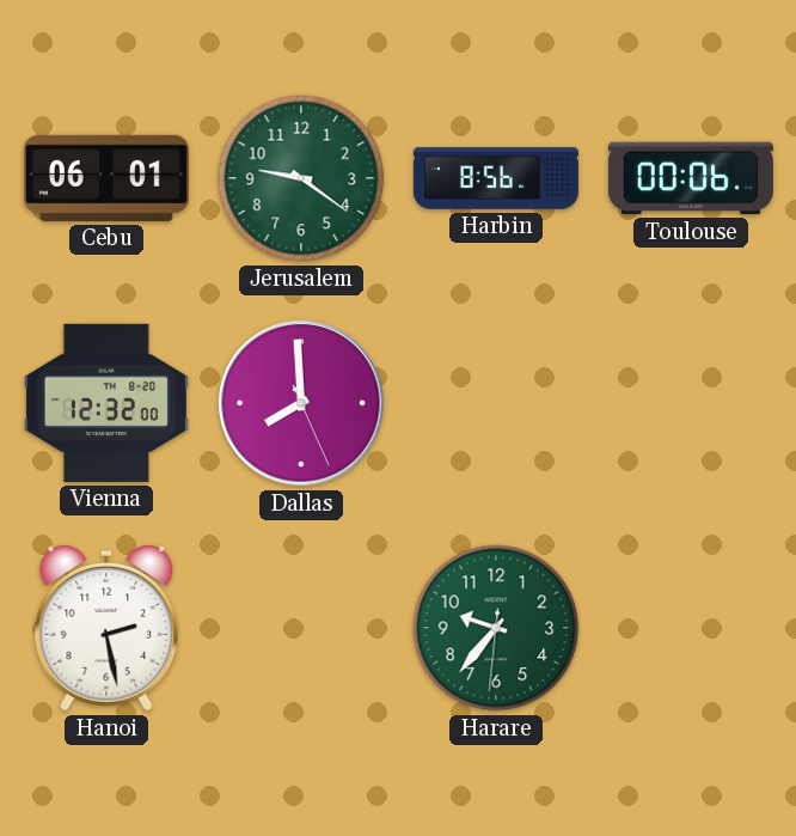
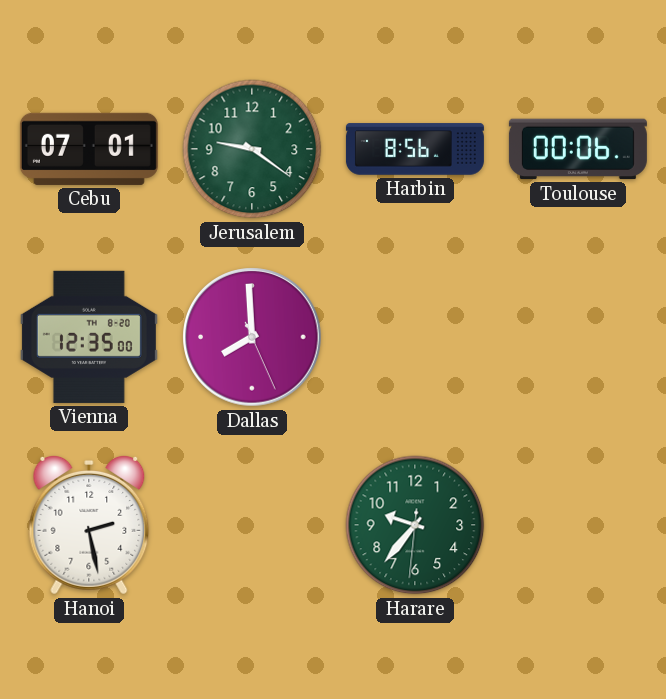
Cebu: 06:01 -> 07:01 (89, 149)
Vienna: 12:32 -> 12:35 (89, 337)
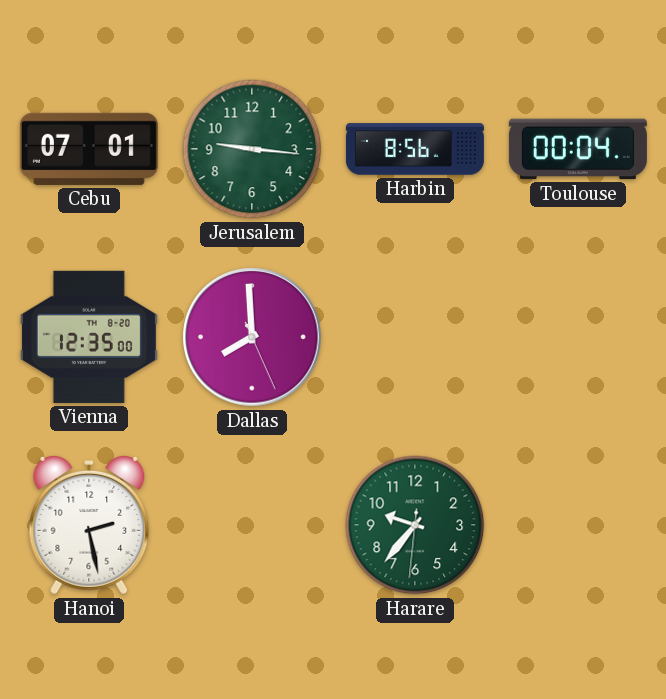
Jerusalem: 9:21 -> 9:16 (252, 149)
Toulouse: 00:06 -> 00:04 (578, 149)
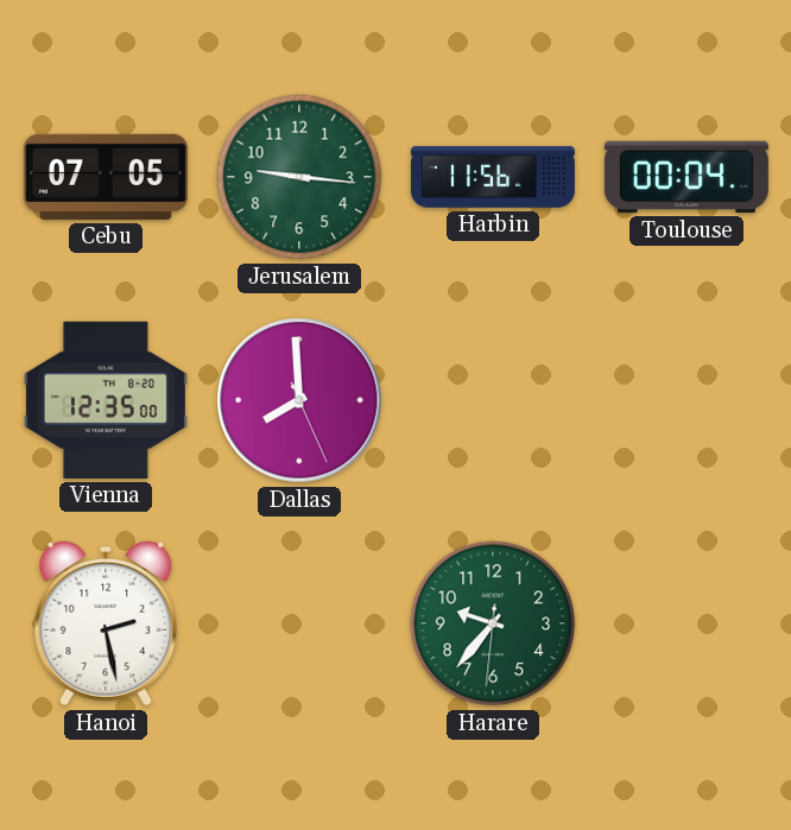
Cebu: 07:01 -> 07:05 (106, 177)
Harbin: 8:56 -> 11:56 (493, 177)
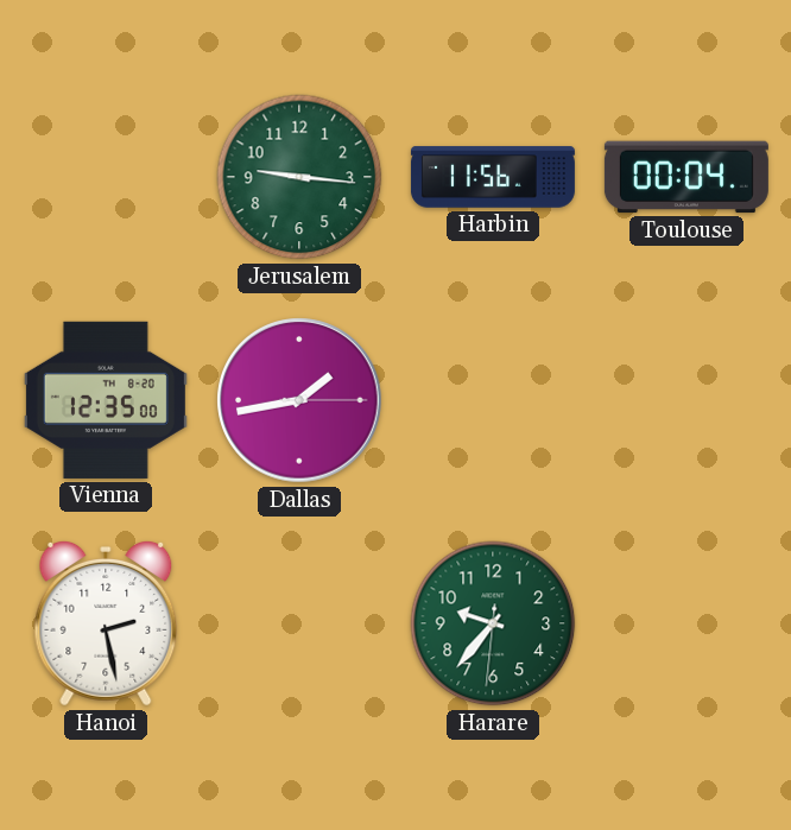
Cebu: 07:05 -> none (106, 177)
Dallas: 7:59 -> 1:43 (299, 400)
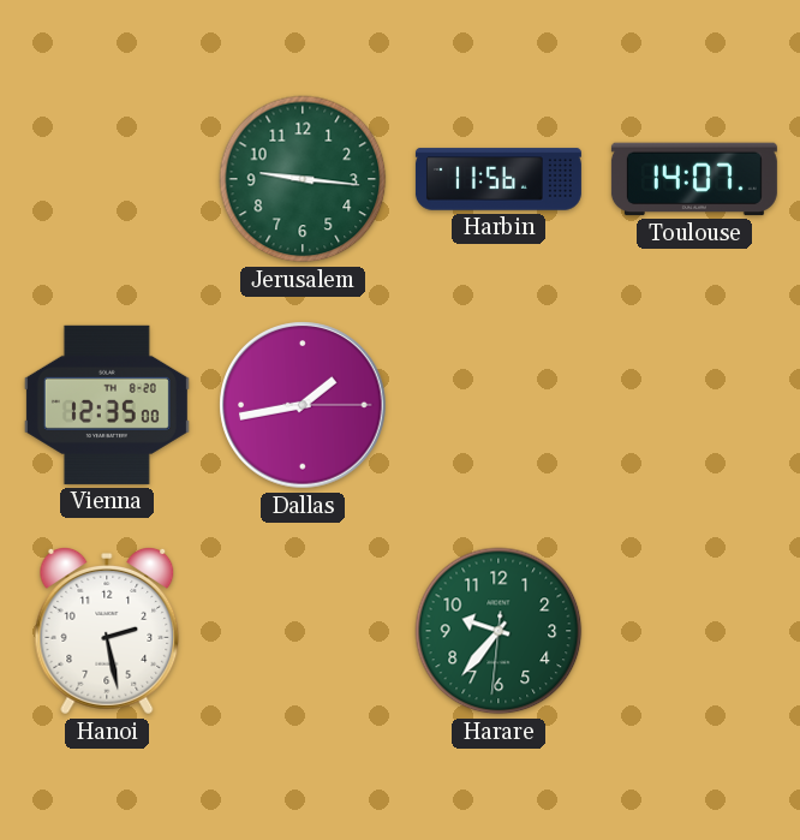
Toulouse: 00:04 -> 14:07 (694, 179)
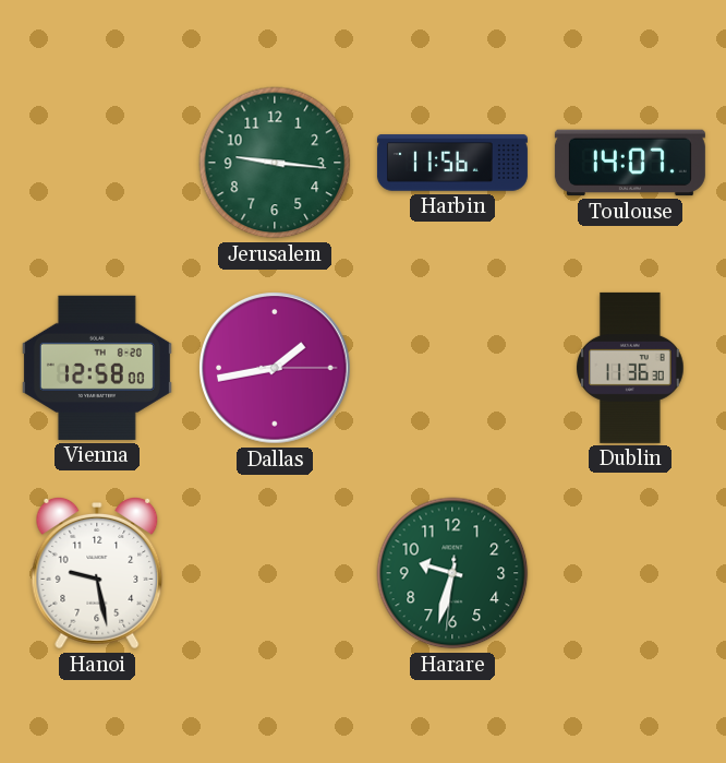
Vienna: 12:35 -> 12:58 (97, 368)
Dublin: none -> 11:36 (630, 368)
Hanoi: 2:28 -> 9:28 (97, 574)
Harare: 9:36 -> 9:32 (452, 573)
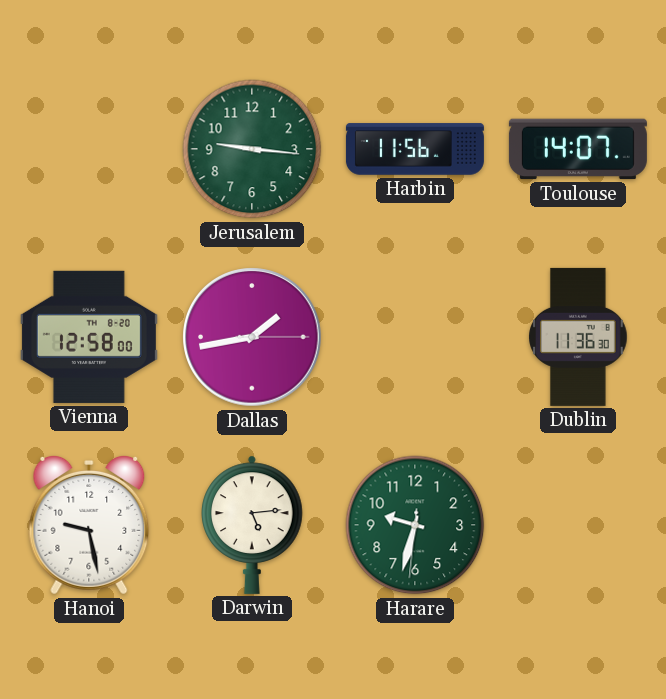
Darwin: none -> 5:14 (252, 525)
